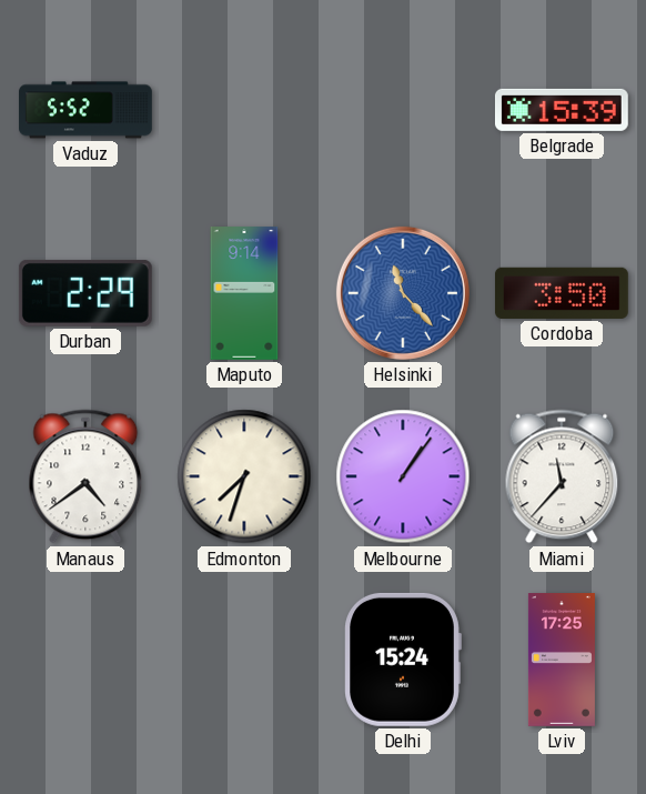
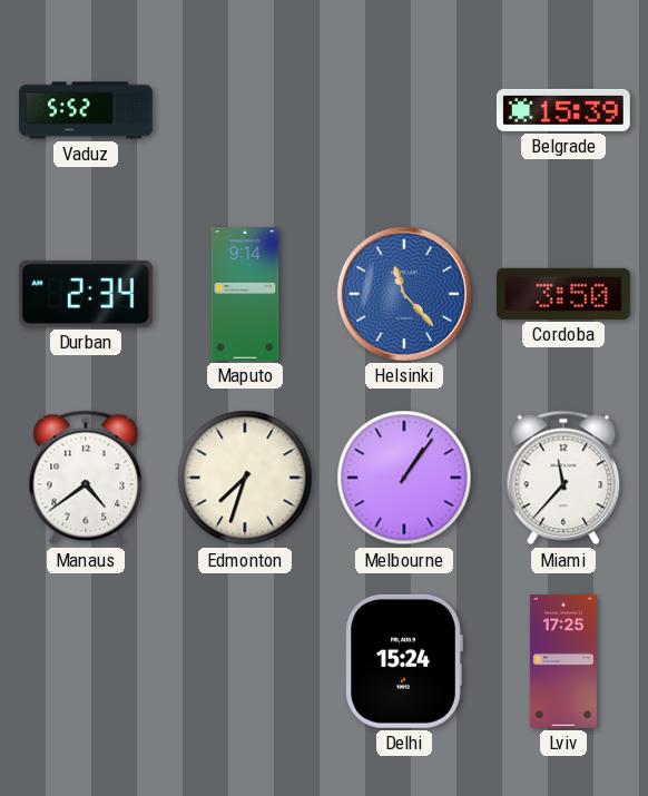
Durban: 2:29 -> 2:34 (86, 294)
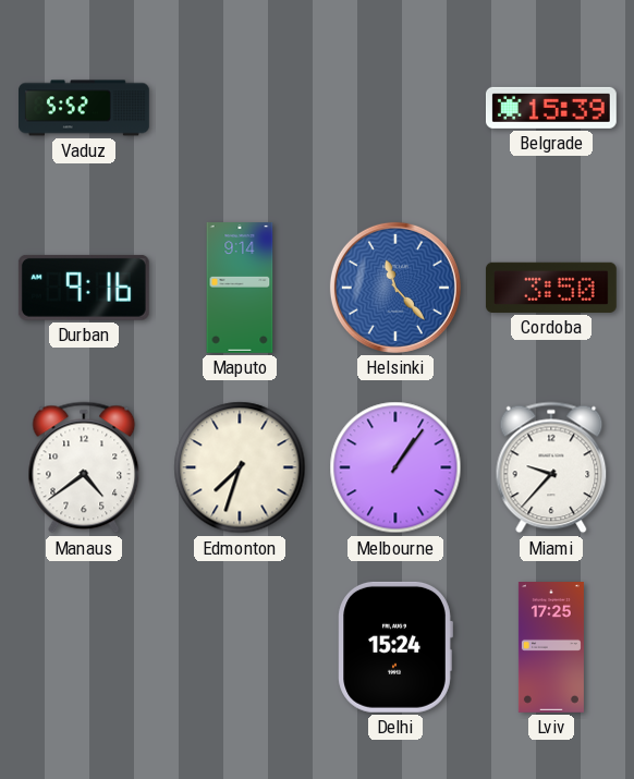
Durban: 2:34 -> 9:16 (84, 288)
Miami: 11:37 -> 9:37 (551, 467)
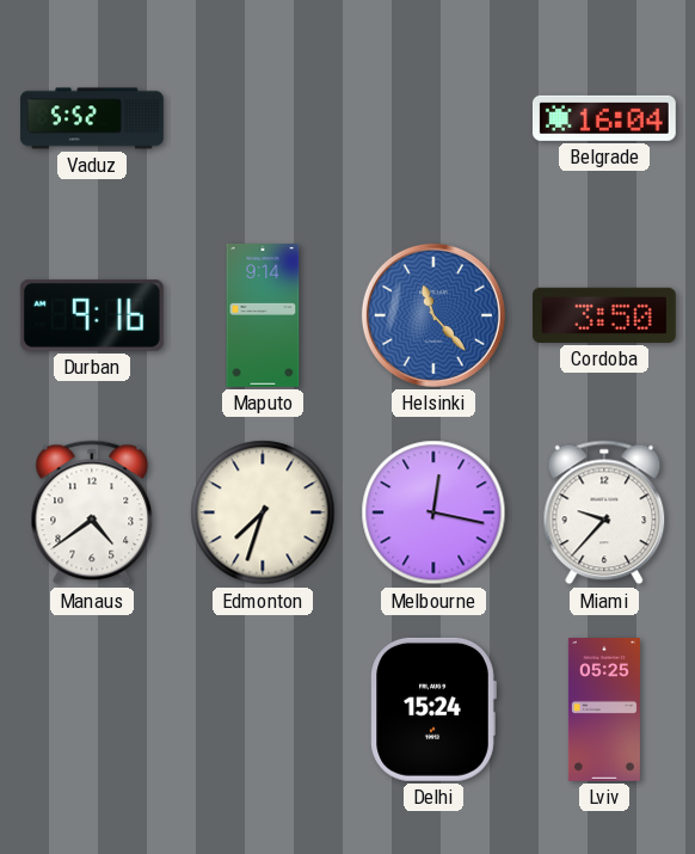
Belgrade: 15:39 -> 16:04 (604, 118)
Melbourne: 1:06 -> 12:17 (433, 512)
Lviv: 17:25 -> 05:25 (604, 711)
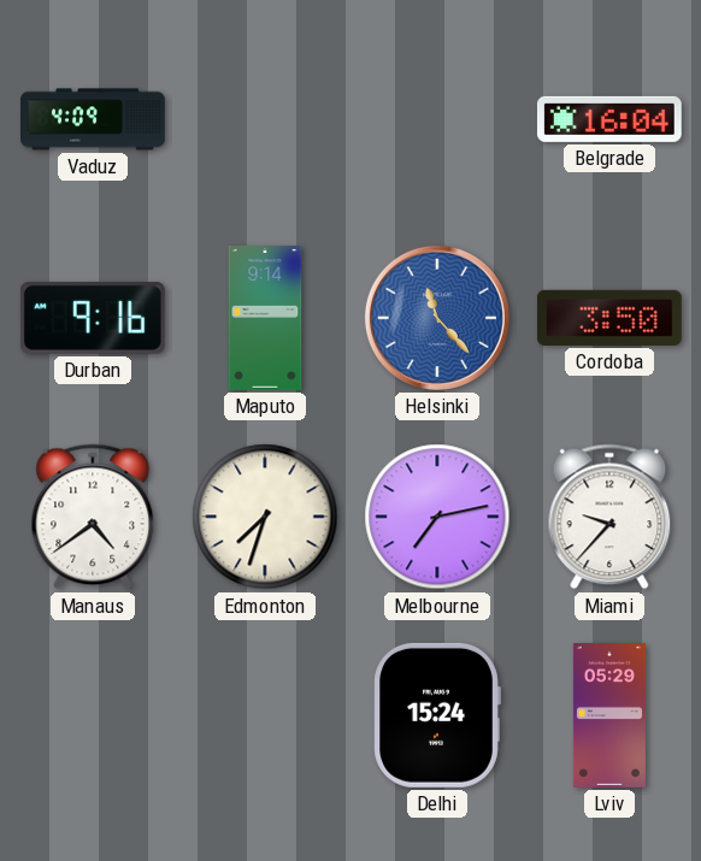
Vaduz: 5:52 -> 4:09 (94, 119)
Melbourne: 12:17 -> 7:13 (437, 517)
Lviv: 05:25 -> 05:29 (609, 716)
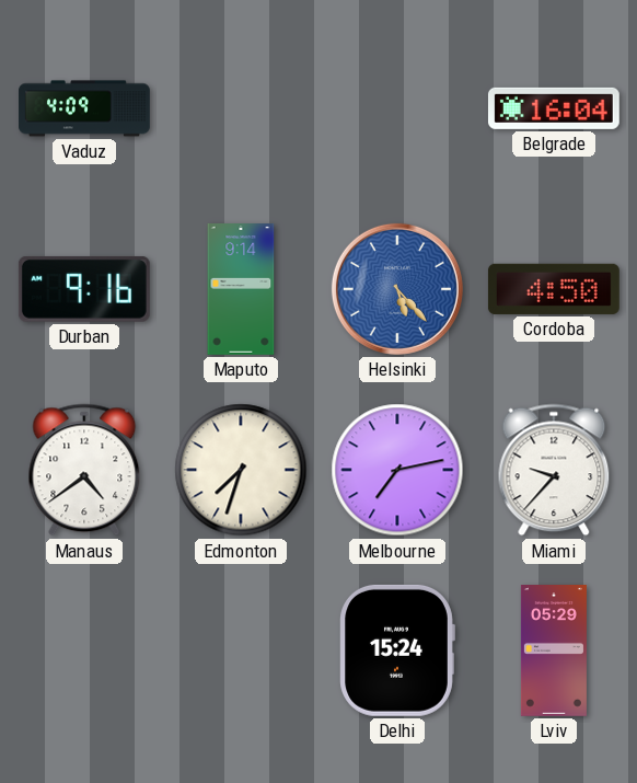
Helsinki: 11:23 -> 5:23 (397, 289)
Cordoba: 3:50 -> 4:50 (554, 289)
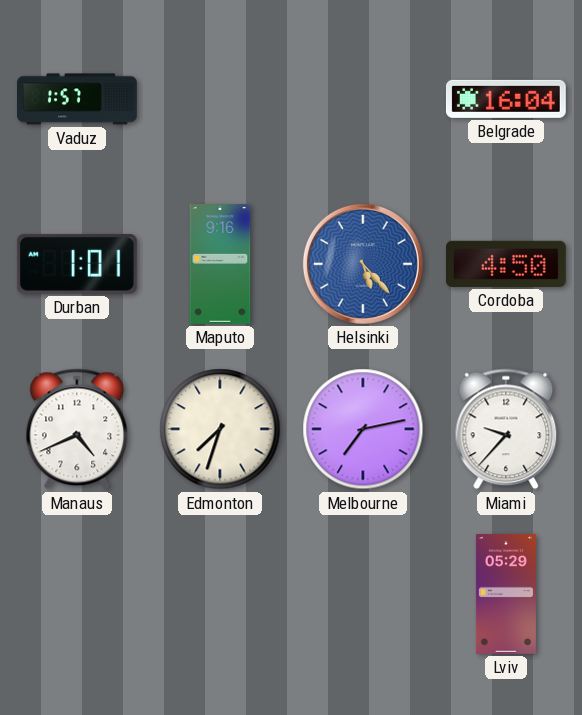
Vaduz: 4:09 -> 1:57 (78, 99)
Durban: 9:16 -> 1:01 (77, 264)
Maputo: 9:14 -> 9:16 (220, 265)
Manaus: 4:39 -> 4:41 (77, 429)
Delhi: 15:24 -> none (397, 650)
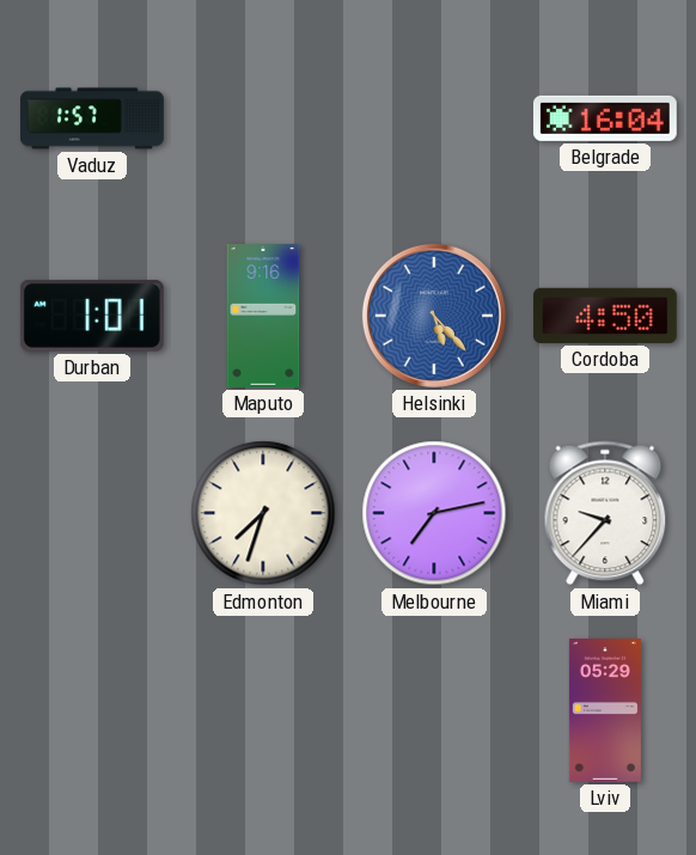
Manaus: 4:41 -> none (77, 429)
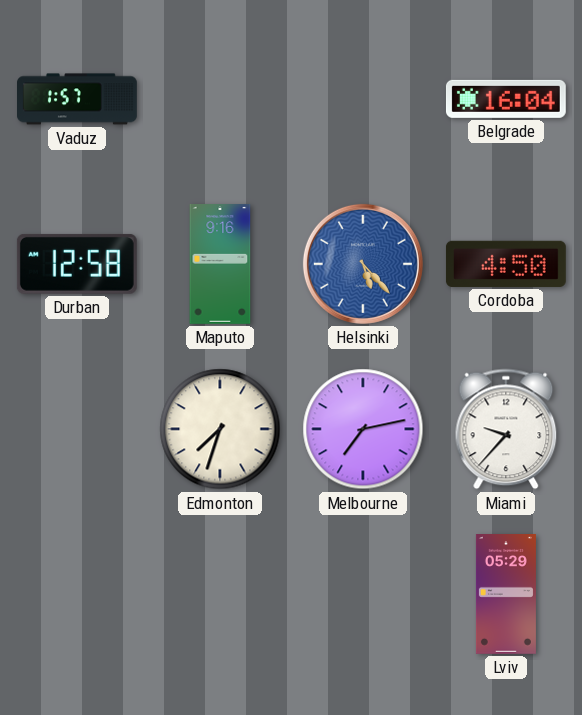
Durban: 1:01 -> 12:58 (77, 264)
